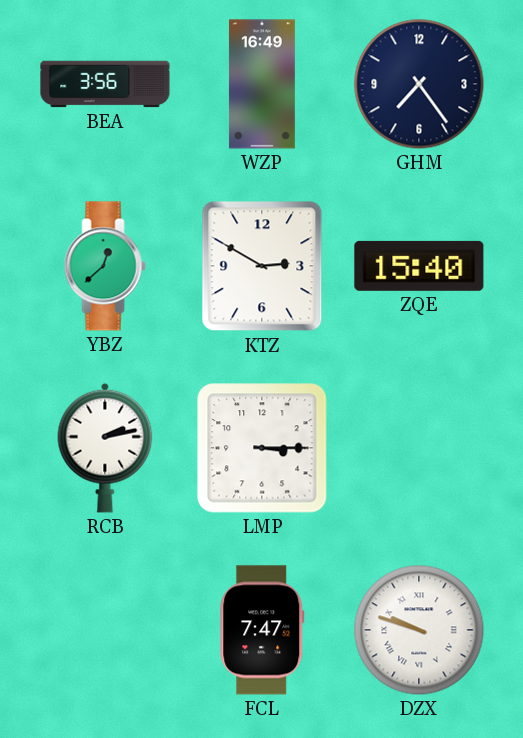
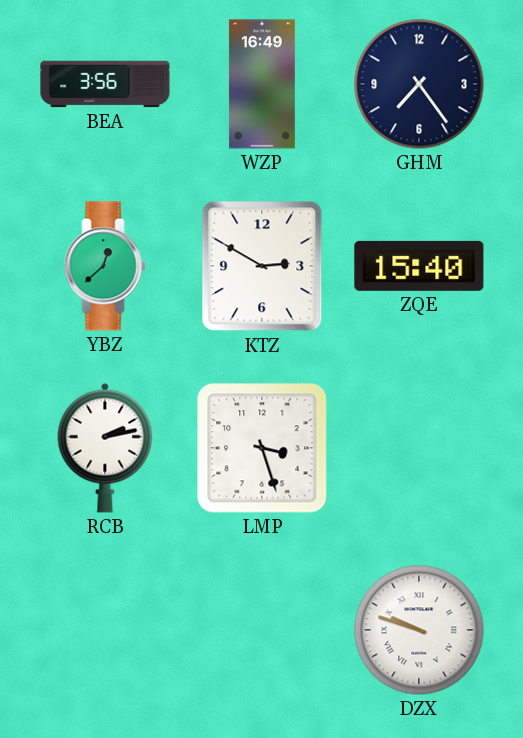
LMP: 3:15 -> 3:27 (262, 448)
FCL: 7:47 -> none (262, 630)
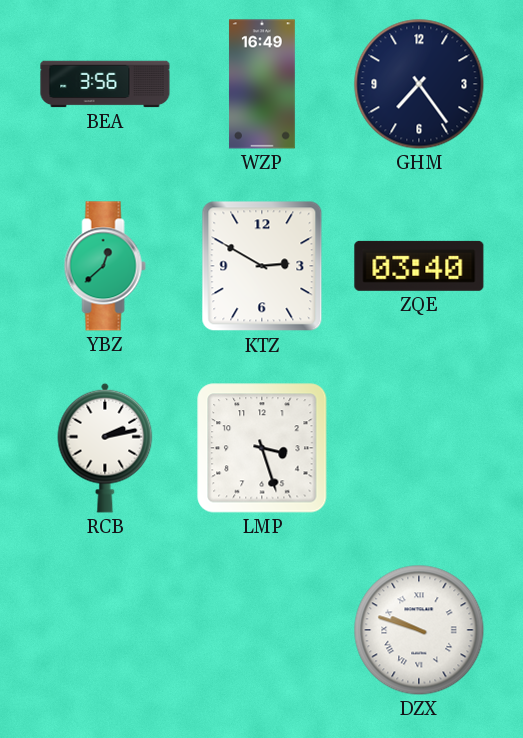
ZQE: 15:40 -> 03:40 (419, 266)
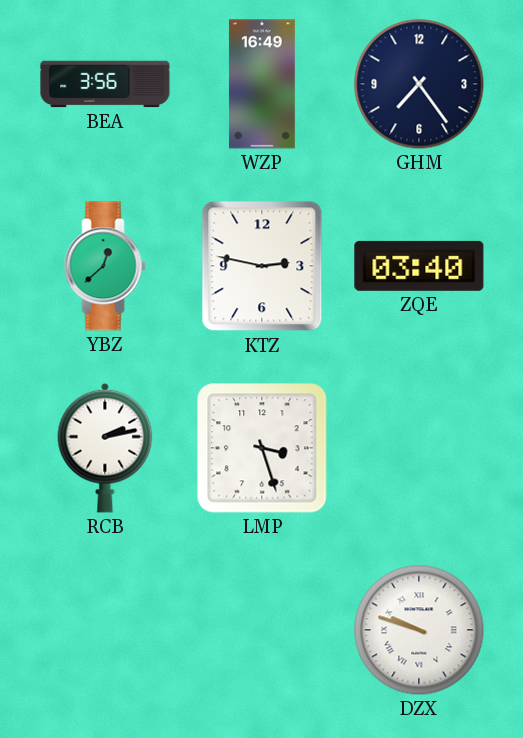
KTZ: 2:50 -> 2:47 (262, 266)
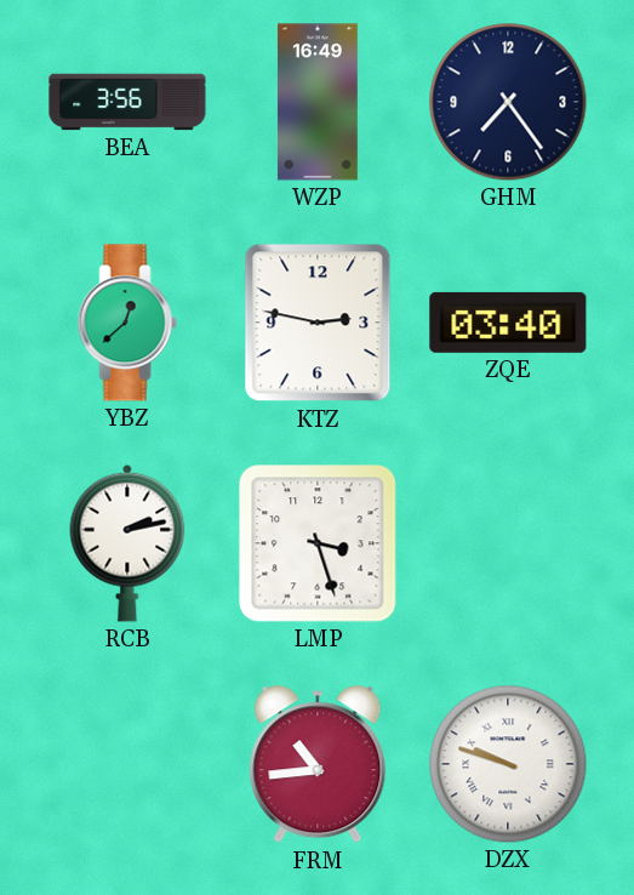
FRM: none -> 10:44 (318, 765)
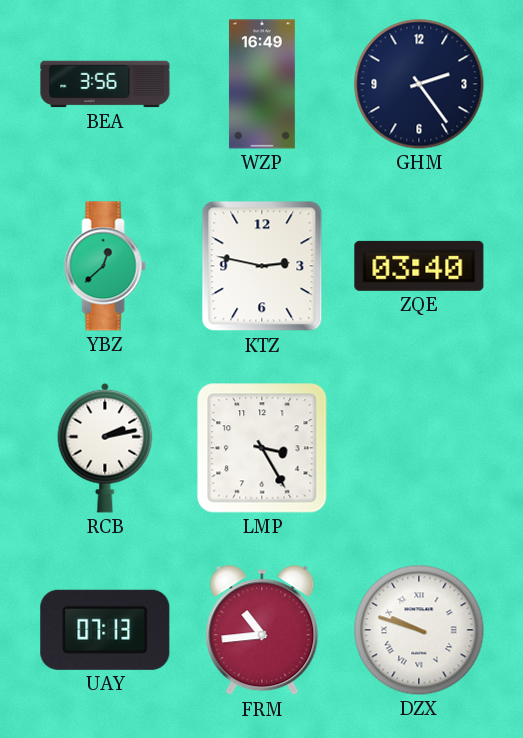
GHM: 7:24 -> 2:24 (419, 84)
LMP: 3:27 -> 3:25 (262, 448)
UAY: none -> 07:13 (105, 630)
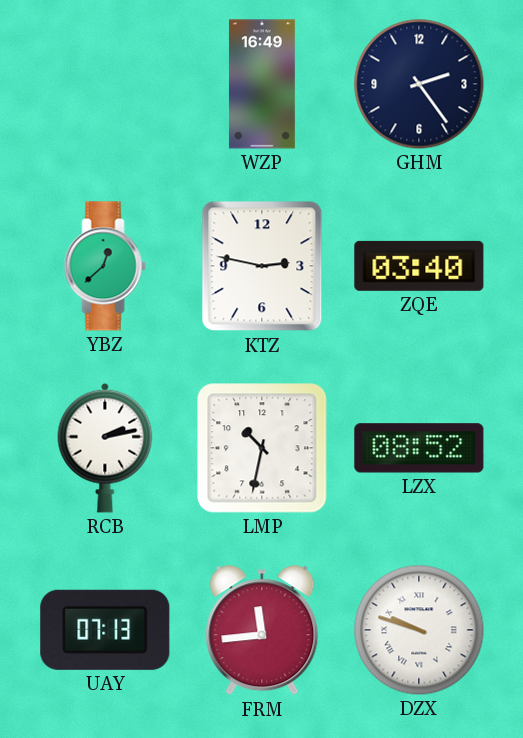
BEA: 3:56 -> none (105, 84)
LMP: 3:25 -> 10:32 (262, 448)
LZX: none -> 08:52 (419, 448)
FRM: 10:44 -> 11:44 (262, 631)
